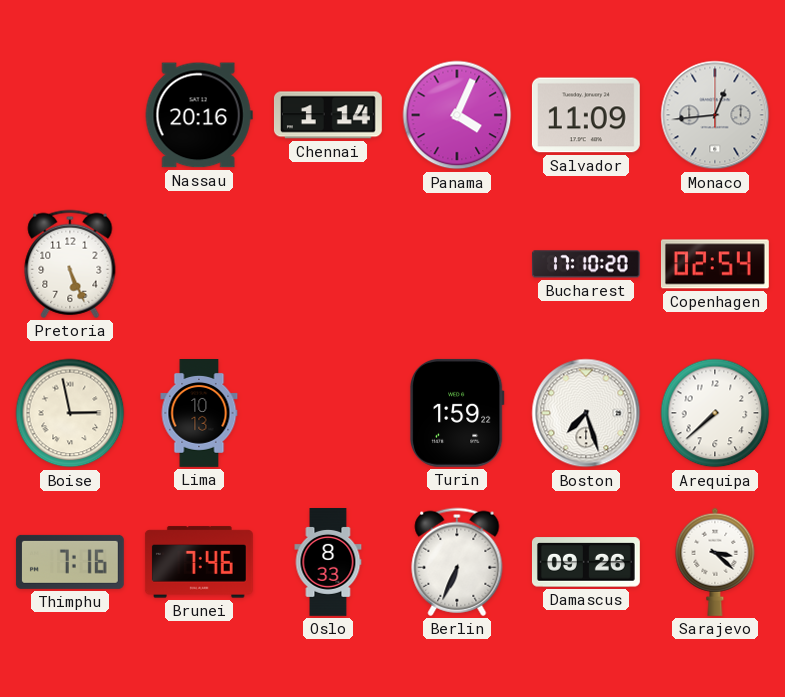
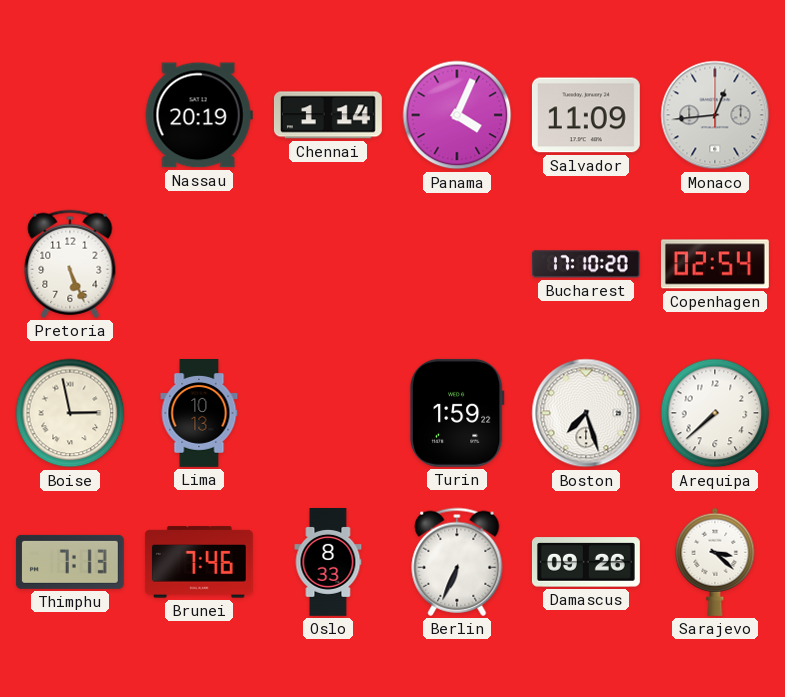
Nassau: 20:16 -> 20:19 (199, 115)
Thimphu: 7:16 -> 7:13 (70, 562)
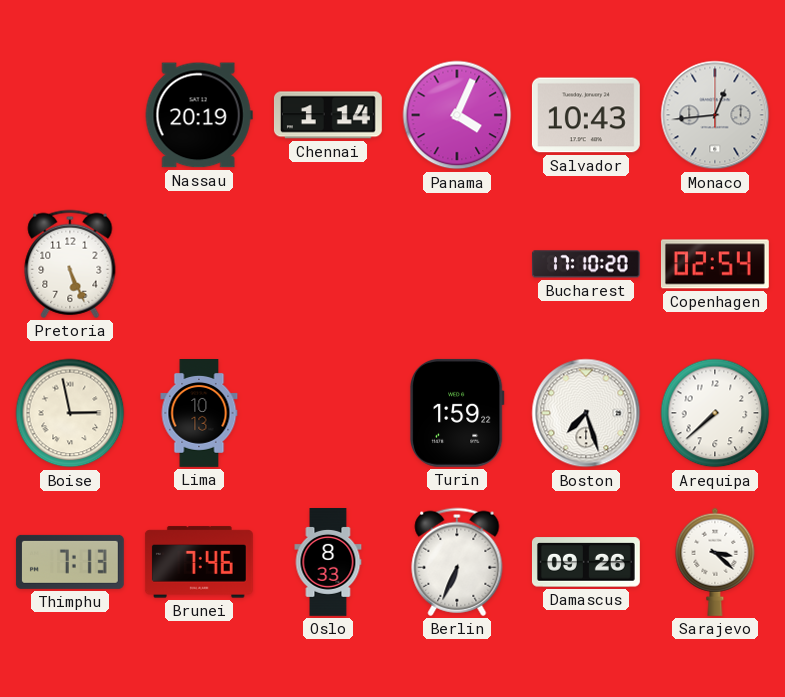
Salvador: 11:09 -> 10:43 (586, 115)
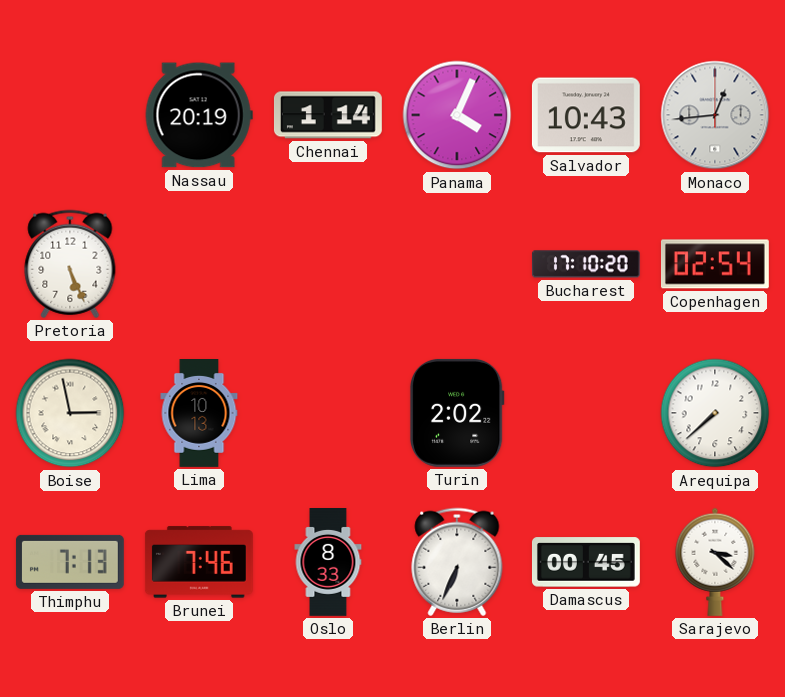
Turin: 1:59 -> 2:02 (457, 413)
Boston: 7:27 -> none (586, 413)
Damascus: 09:26 -> 00:45 (586, 562)
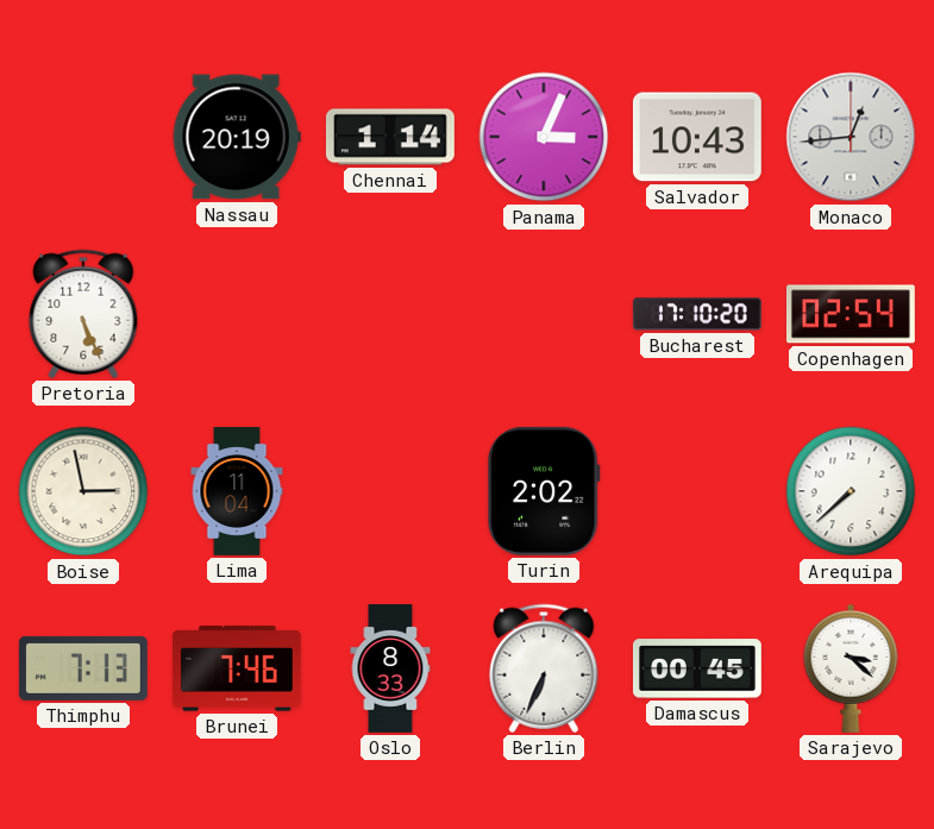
Panama: 4:04 -> 3:04 (544, 137)
Lima: 10:13 -> 11:04 (237, 492)
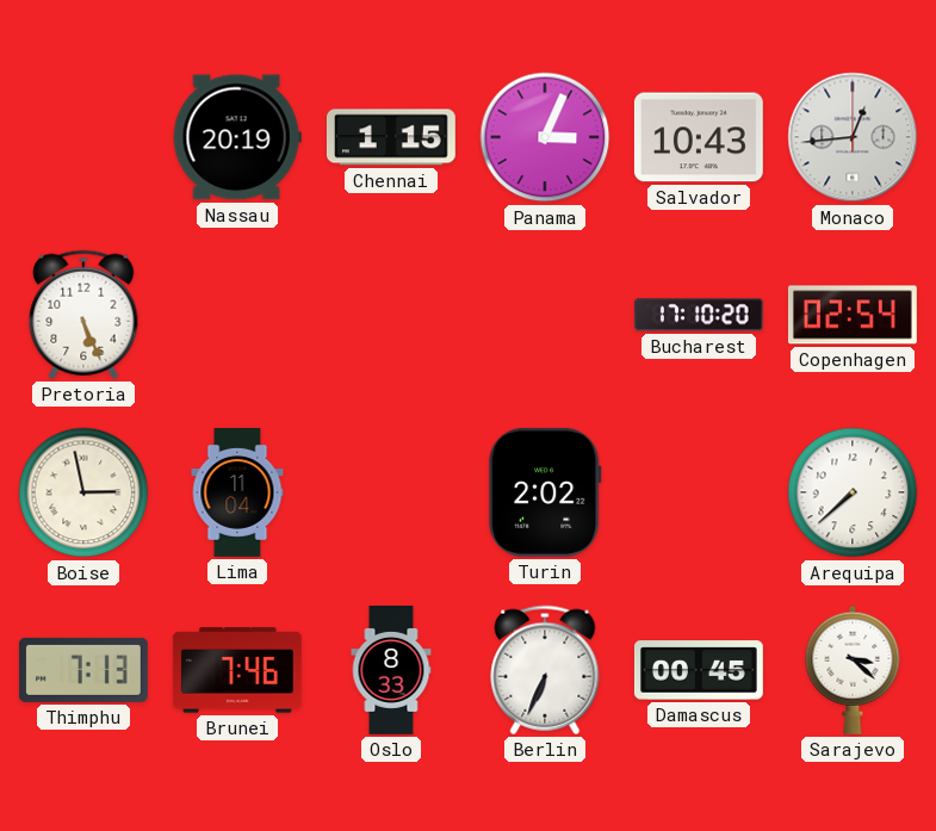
Chennai: 1:14 -> 1:15 (391, 137)
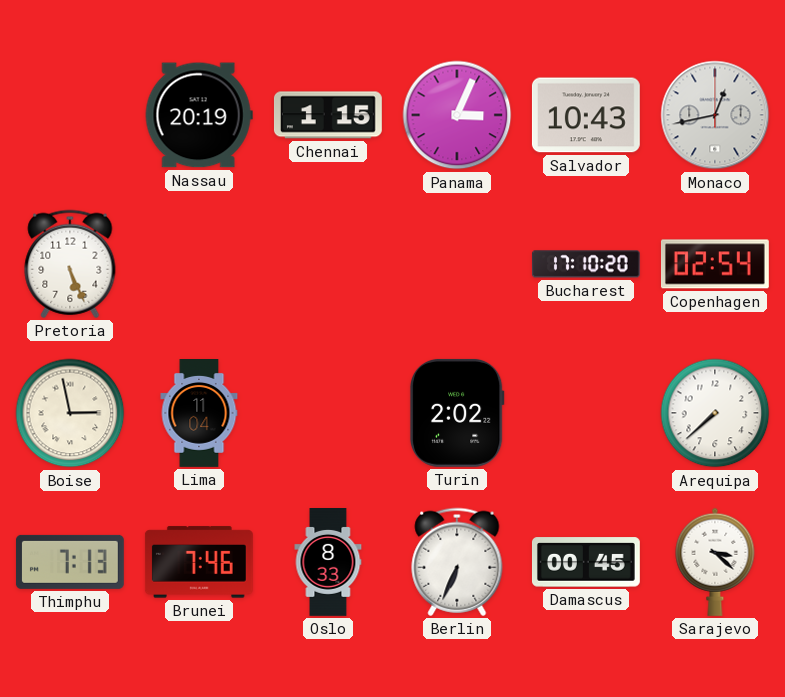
Monaco: 12:44 -> 12:43 (715, 115)
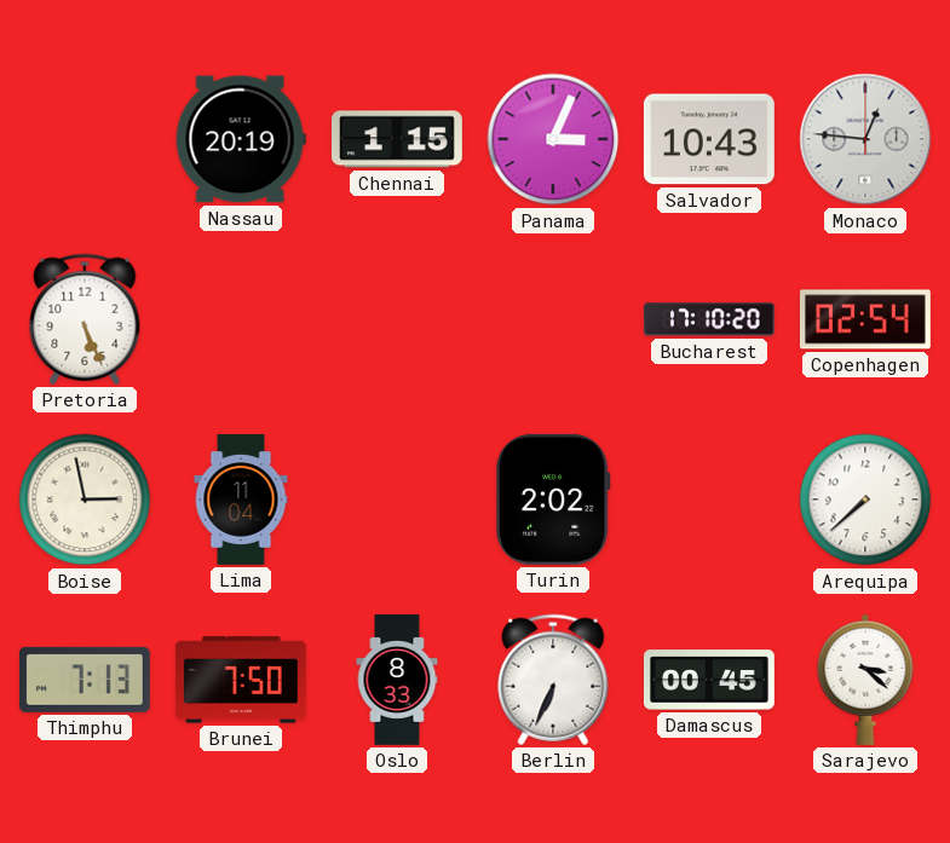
Monaco: 12:43 -> 12:46 (865, 139)
Brunei: 7:46 -> 7:50 (241, 680)
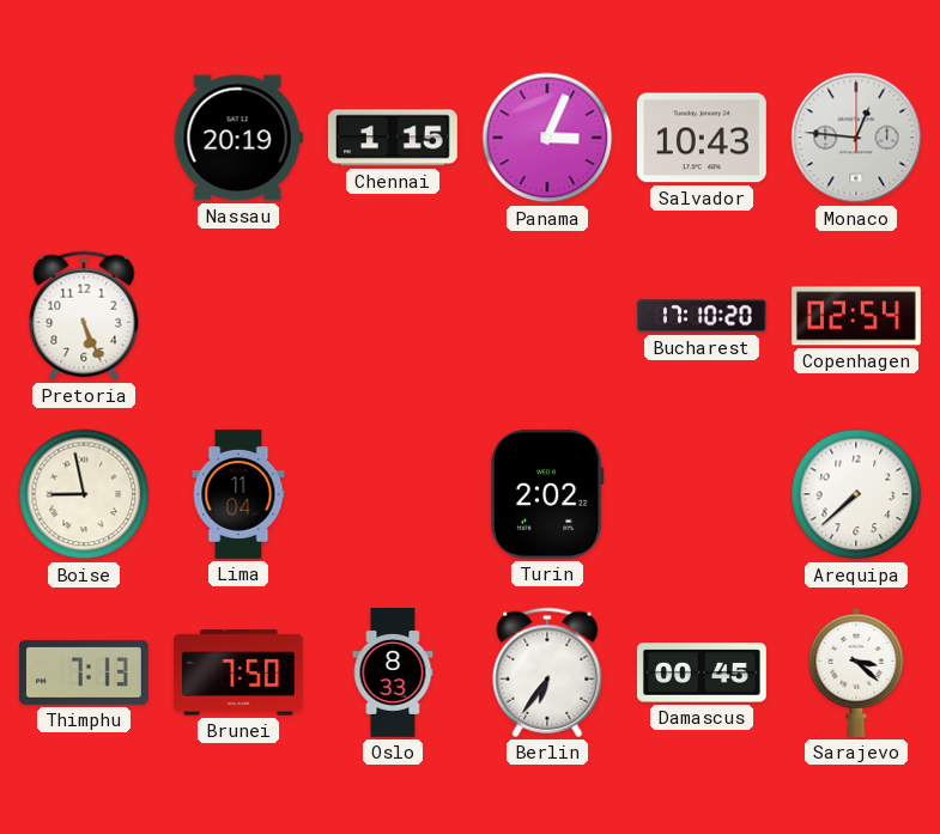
Boise: 2:58 -> 8:58 (84, 494)
Berlin: 6:34 -> 6:36 (547, 672)
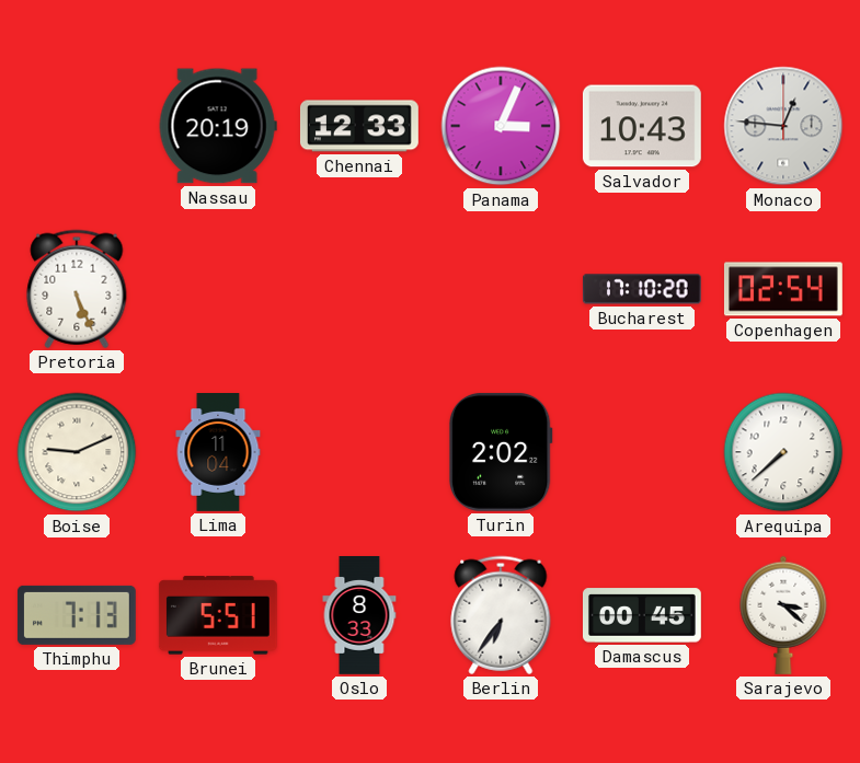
Chennai: 1:15 -> 12:33 (359, 126)
Boise: 8:58 -> 9:11 (77, 452)
Brunei: 7:50 -> 5:51 (218, 615)
